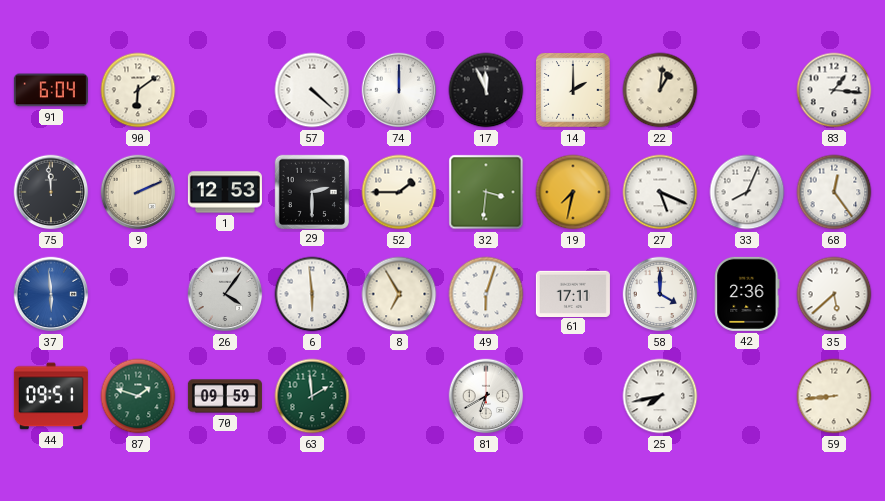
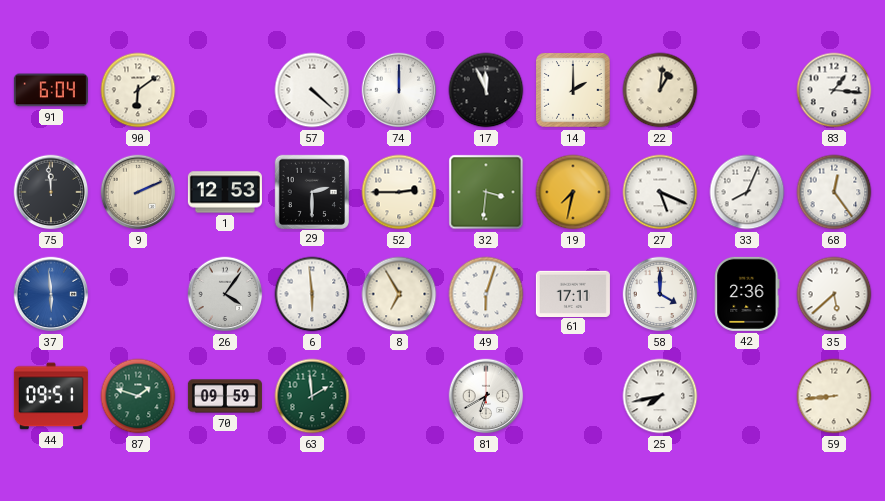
52: 1:45 -> 2:45 (399, 192)
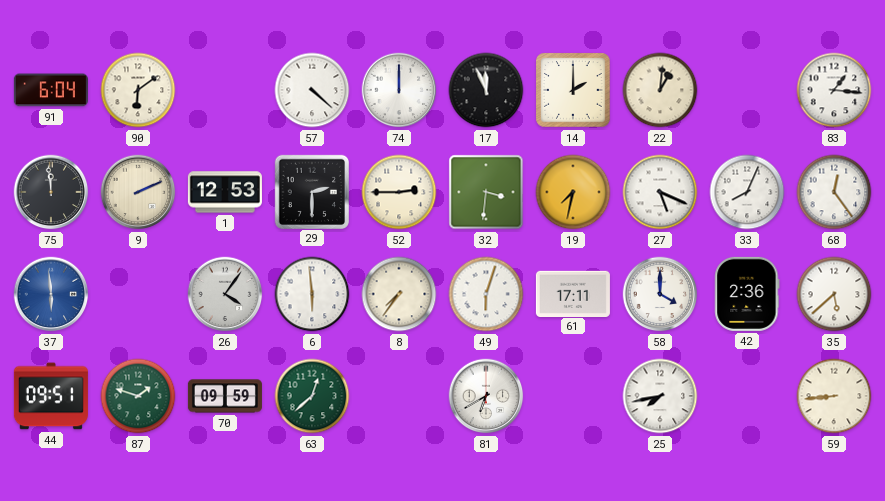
8: 6:55 -> 7:36 (399, 294)
63: 1:59 -> 12:38 (312, 396)
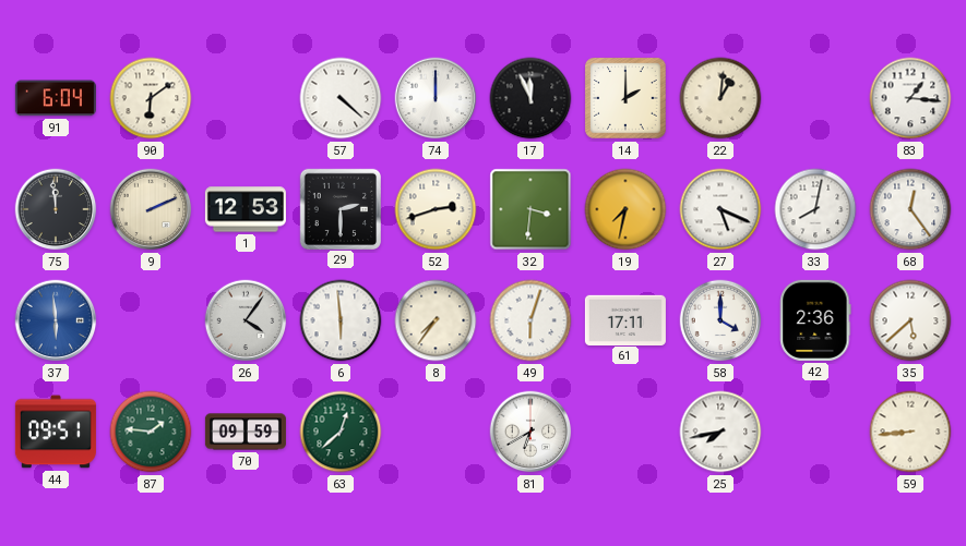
52: 2:45 -> 2:42 (436, 209)
33: 8:04 -> 8:02 (815, 209)
87: 1:48 -> 1:46 (151, 432)
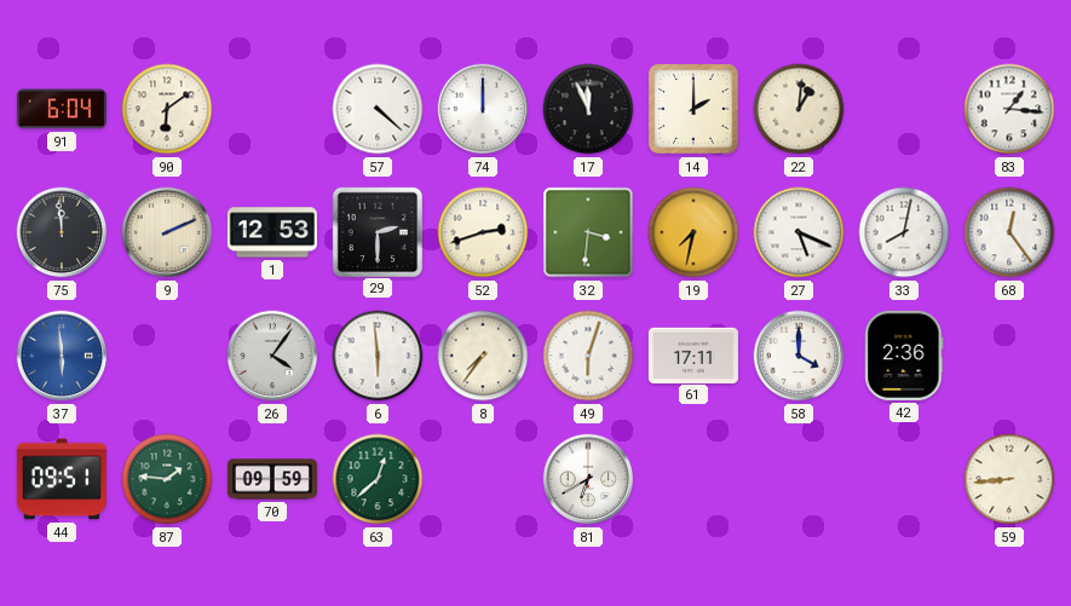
35: 5:38 -> none (910, 320)
25: 7:43 -> none (720, 432)
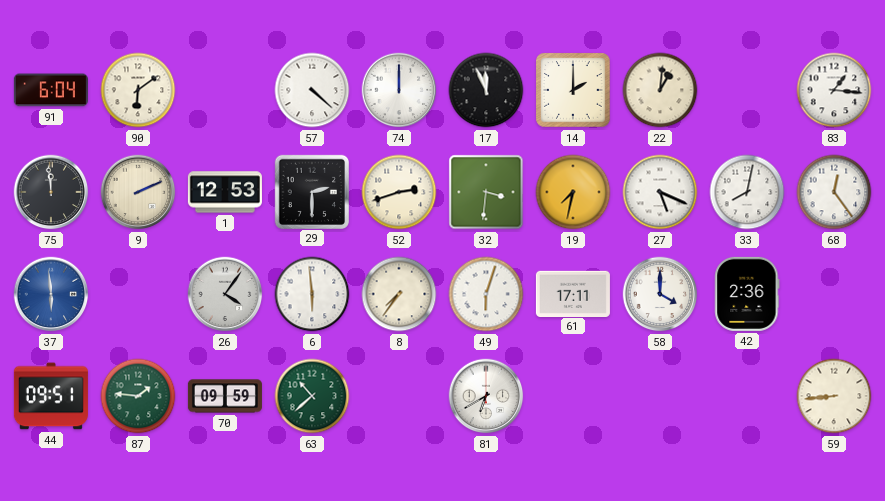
63: 12:38 -> 10:38 (312, 396)
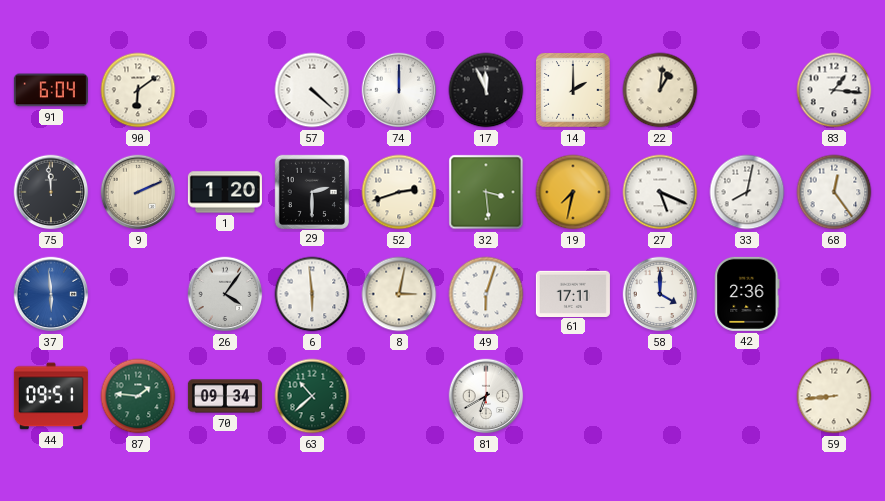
1: 12:53 -> 1:20 (225, 192)
32: 3:31 -> 3:29 (486, 192)
8: 7:36 -> 3:02 (399, 294)
70: 09:59 -> 09:34 (225, 396)
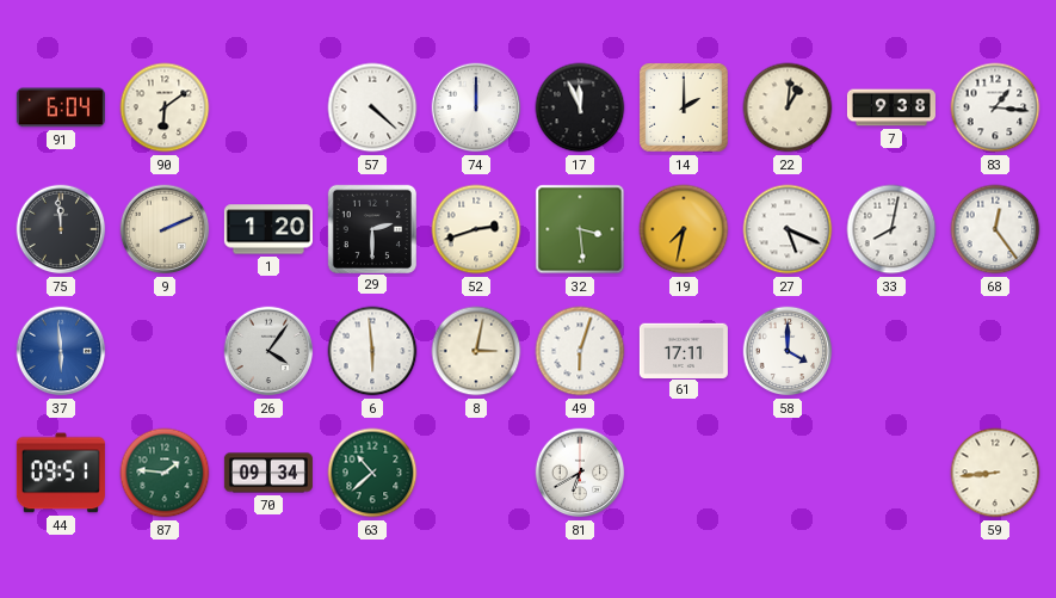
7: none -> 9:38 (891, 107)
42: 2:36 -> none (747, 294)
